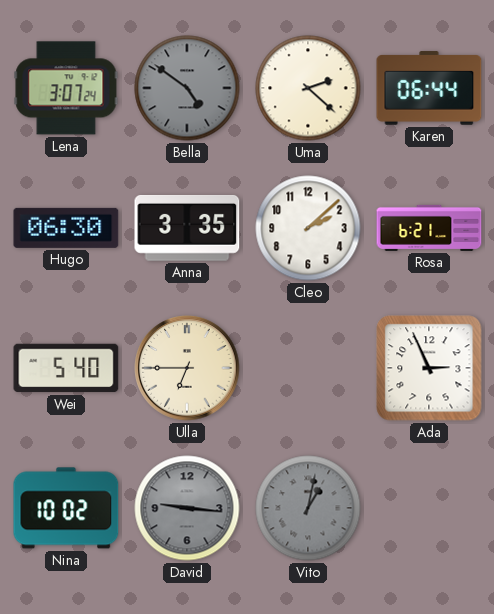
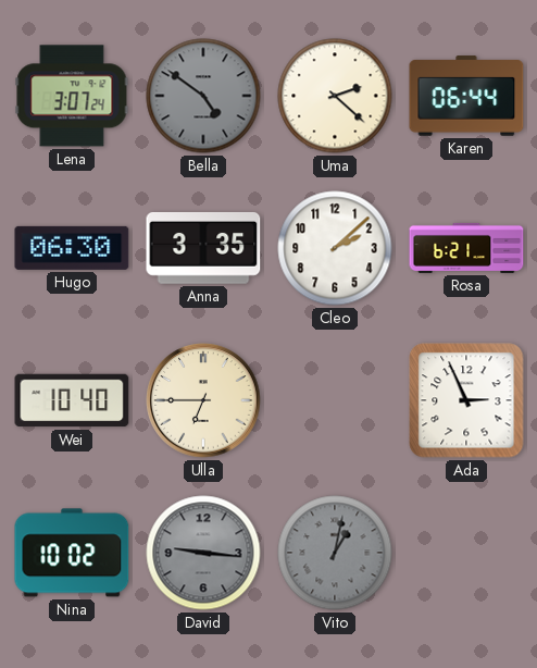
Wei: 5:40 -> 10:40 (72, 400)
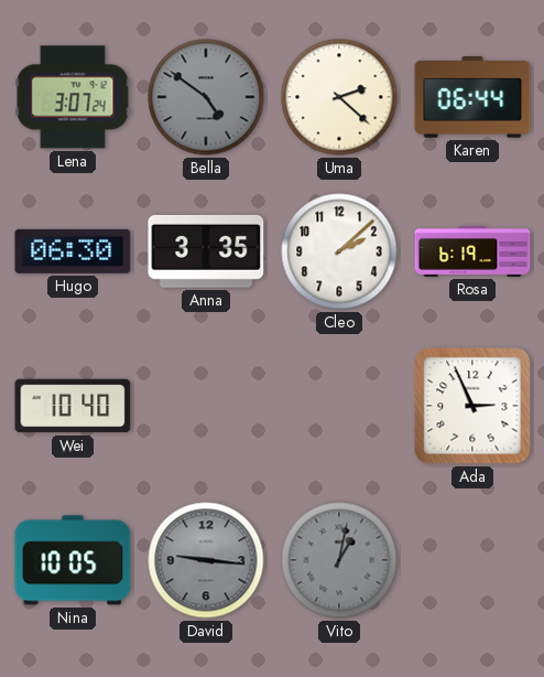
Rosa: 6:21 -> 6:19 (472, 251)
Ulla: 6:45 -> none (203, 400)
Nina: 10:02 -> 10:05 (73, 560)
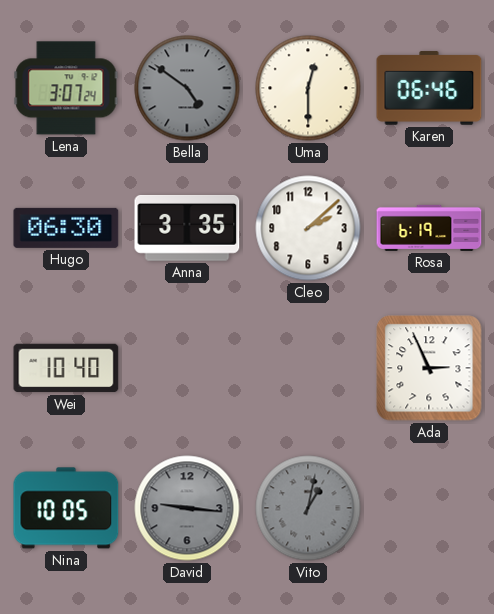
Uma: 2:22 -> 12:30 (308, 88)
Karen: 06:44 -> 06:46 (429, 88)
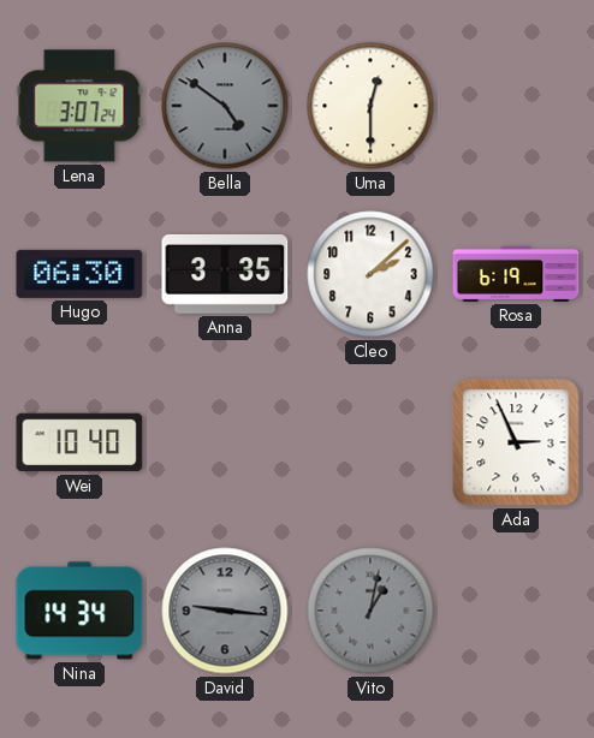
Karen: 06:46 -> none (429, 88)
Nina: 10:05 -> 14:34 (79, 611)
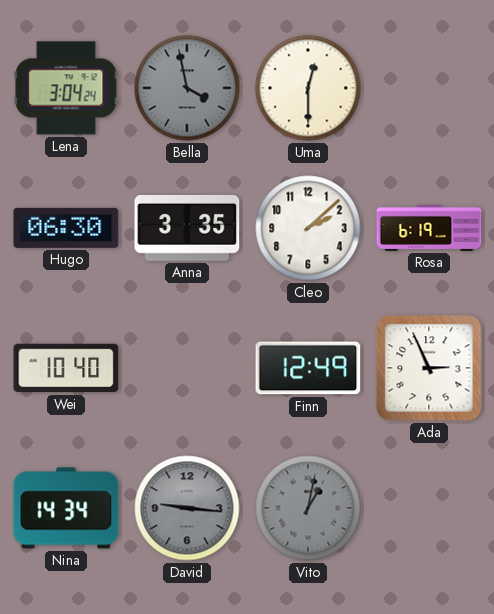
Lena: 3:07 -> 3:04 (66, 88)
Bella: 4:51 -> 3:58 (187, 88)
Finn: none -> 12:49 (308, 368)
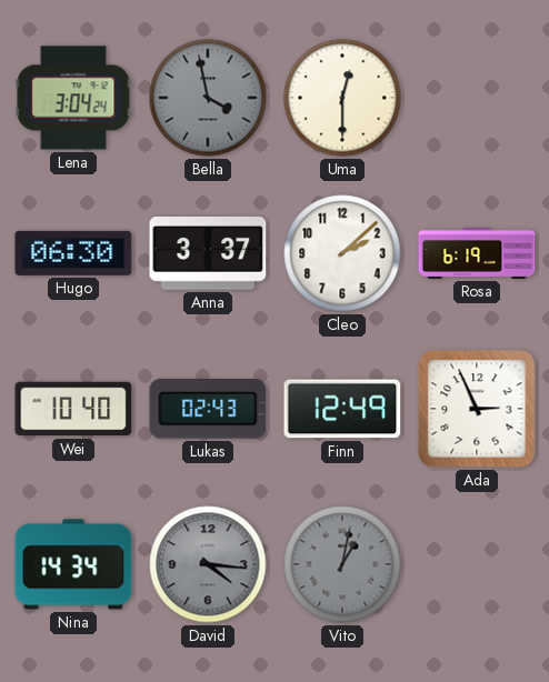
Anna: 3:35 -> 3:37 (208, 253)
Lukas: none -> 02:43 (208, 409)
David: 9:16 -> 4:16 (208, 564)
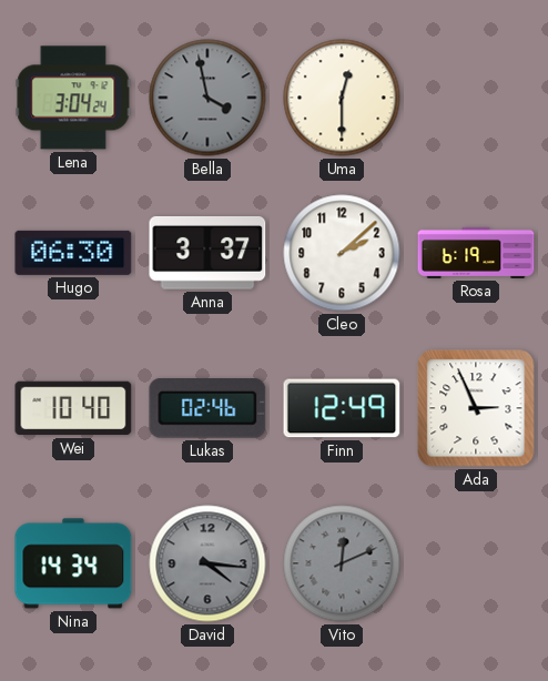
Lukas: 02:43 -> 02:46 (207, 408)
Vito: 1:02 -> 12:11 (342, 563)
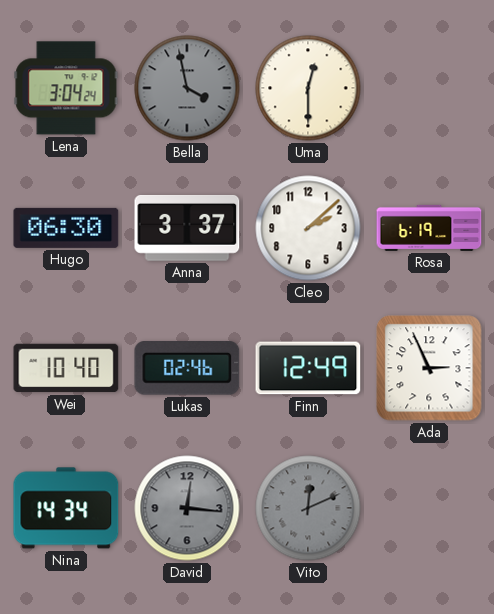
David: 4:16 -> 12:16 (187, 508)
